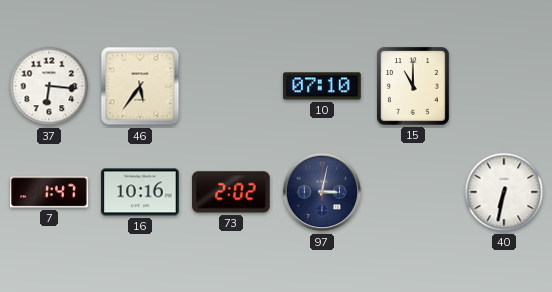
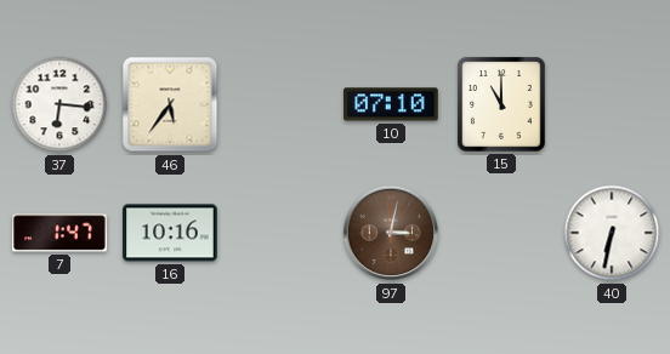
73: 2:02 -> none (231, 192)
97 dial: navy -> brown (391, 233)
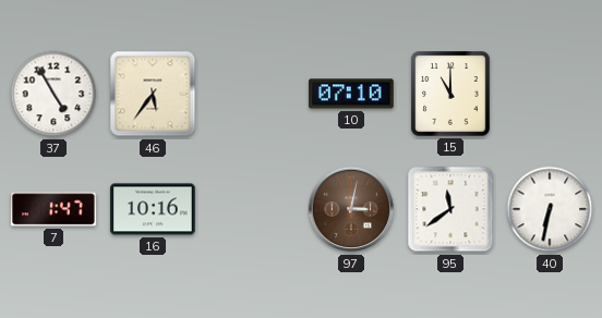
37: 6:16 -> 4:55 (53, 94)
95: none -> 11:39 (450, 209)
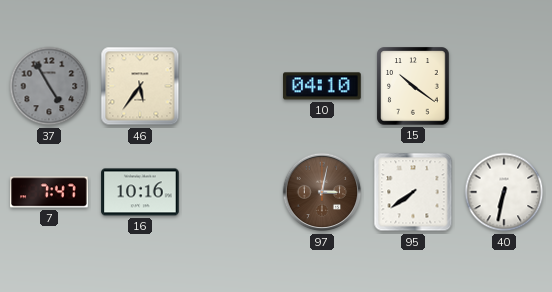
37 dial: white -> grey (49, 86)
10: 07:10 -> 04:10 (322, 86)
15: 11:00 -> 10:21 (413, 86)
7: 1:47 -> 7:47 (49, 192)
95: 11:39 -> 7:39 (413, 192)
